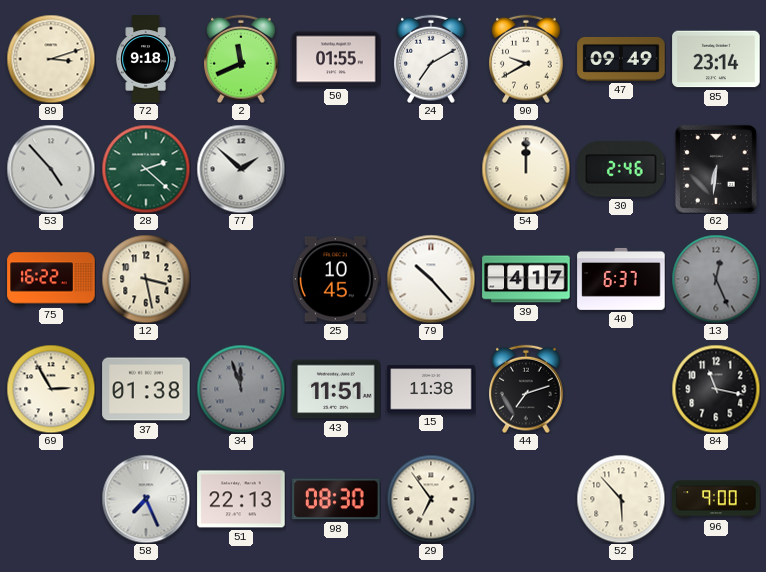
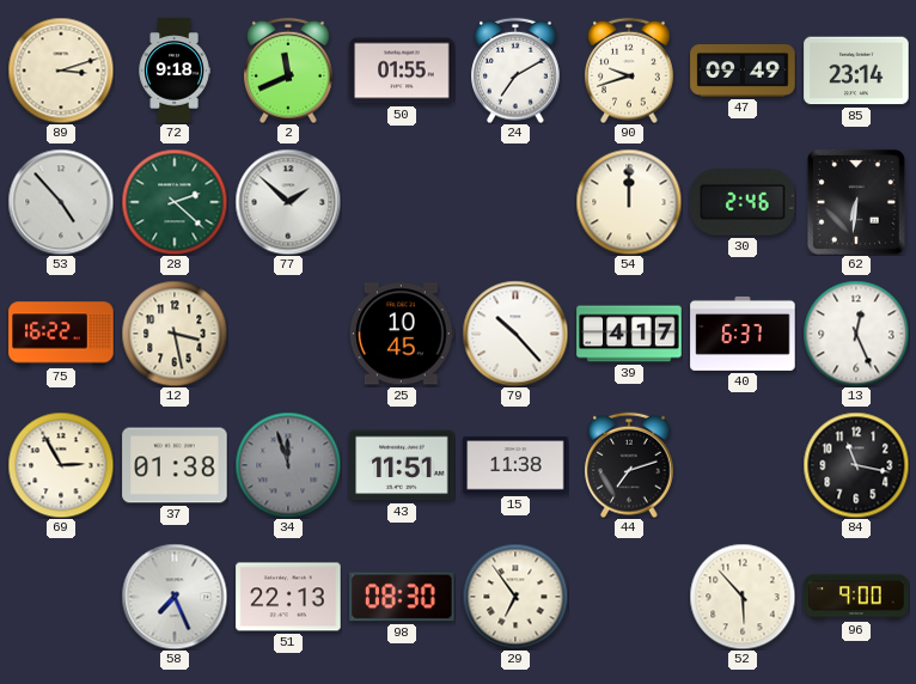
90: 9:40 -> 9:42 (629, 71)
13 dial: grey -> white (856, 334)
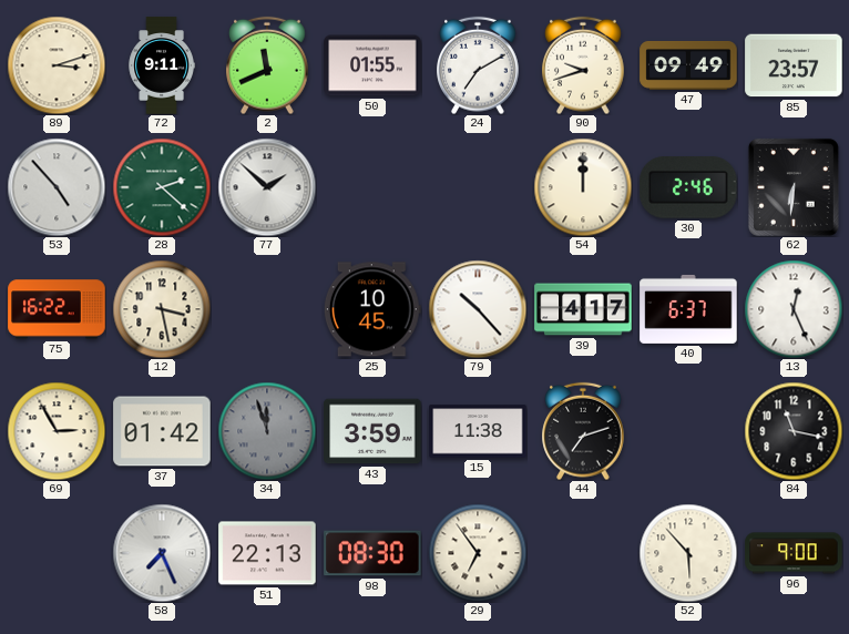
72: 9:18 -> 9:11 (162, 65)
85: 23:14 -> 23:57 (794, 65)
37: 01:38 -> 01:42 (162, 431)
43: 11:51 -> 3:59 (372, 431)
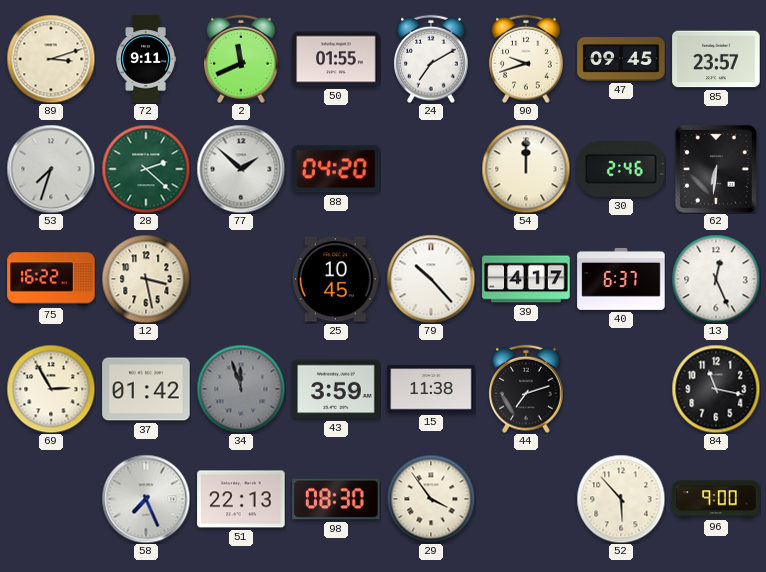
47: 09:49 -> 09:45 (621, 59)
53: 4:53 -> 7:33 (51, 169)
88: none -> 04:20 (336, 169)
29: 6:54 -> 3:54 (431, 499)
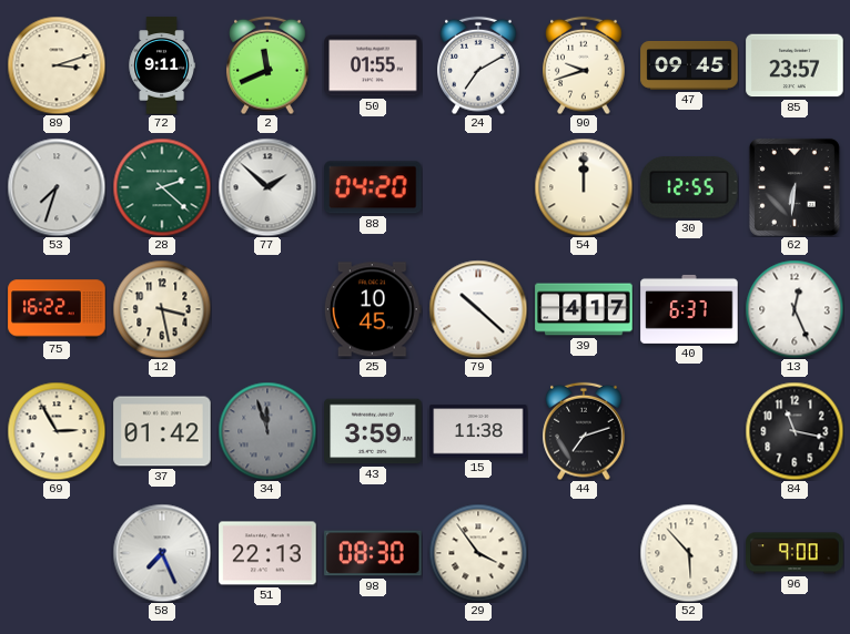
30: 2:46 -> 12:55 (689, 187)
79: 10:23 -> 10:22 (478, 309)
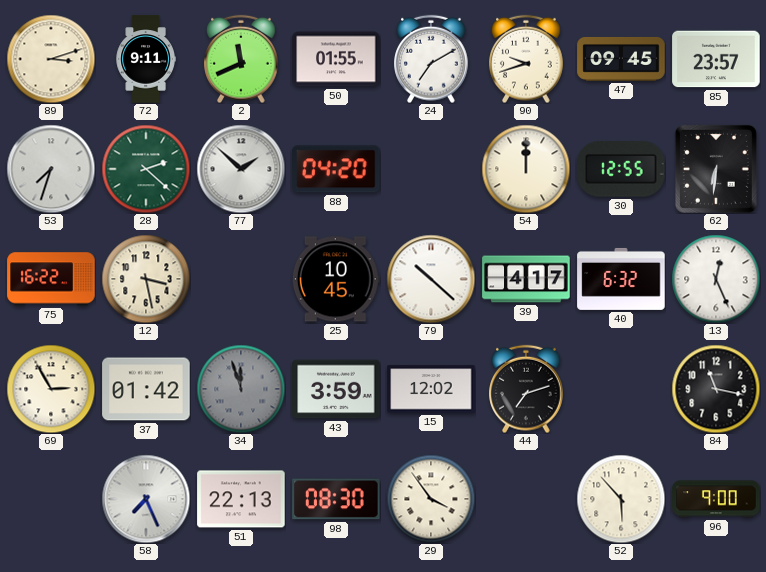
40: 6:37 -> 6:32 (621, 279)
15: 11:38 -> 12:02 (431, 389)
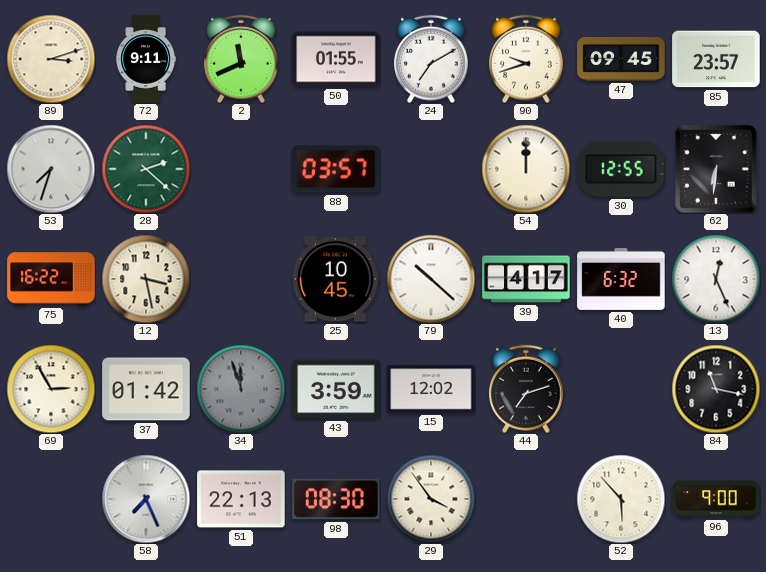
77: 1:52 -> none (241, 169)
88: 04:20 -> 03:57 (336, 169)
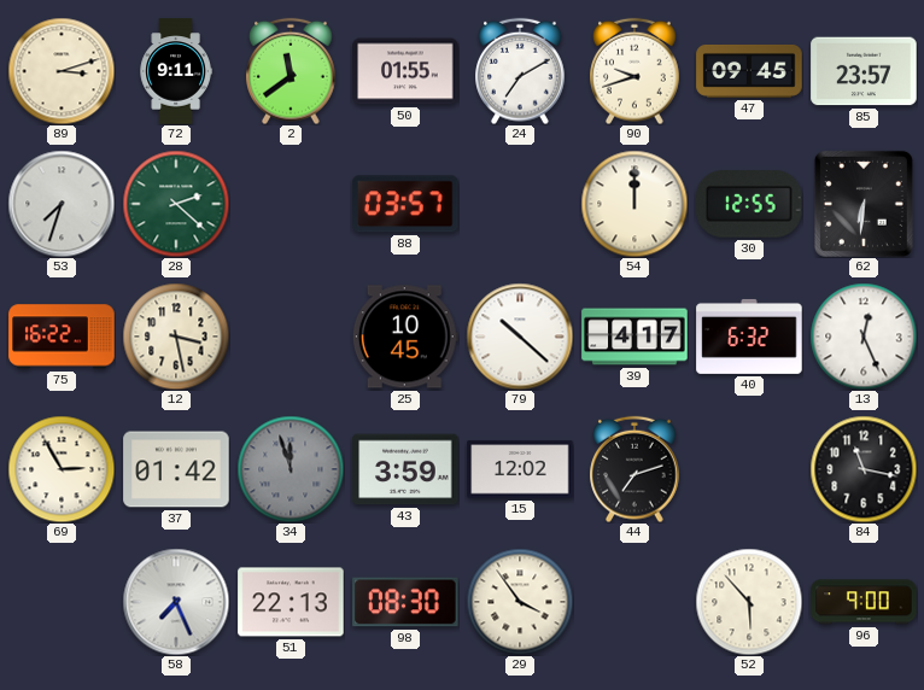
2: 11:41 -> 11:39 (291, 71)
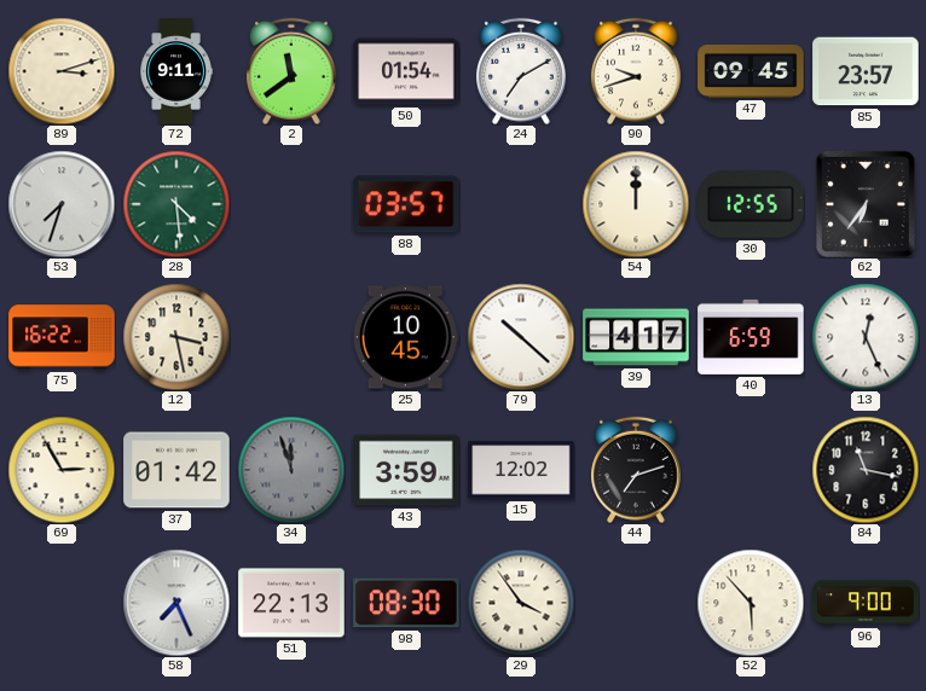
50: 01:55 -> 01:54 (406, 71)
28: 2:22 -> 4:29 (176, 204)
62: 6:31 -> 6:36 (866, 204)
40: 6:32 -> 6:59 (751, 337)
